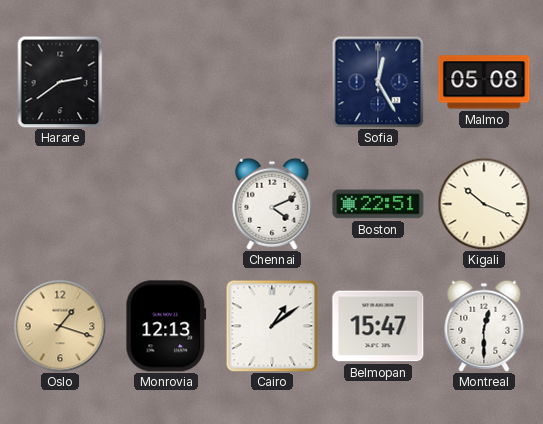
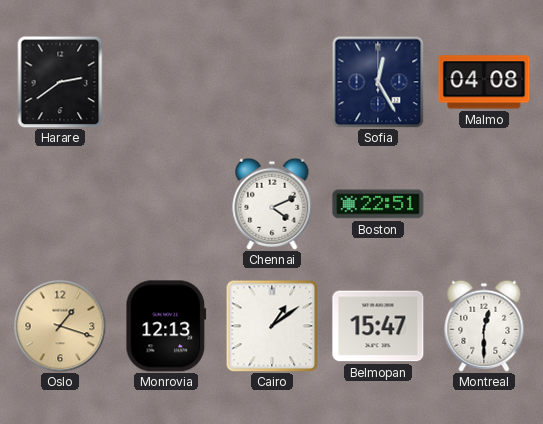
Malmo: 05:08 -> 04:08 (484, 82)
Kigali: 10:19 -> none (484, 204)
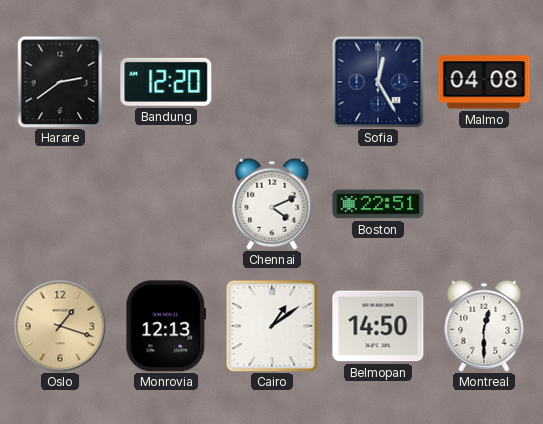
Bandung: none -> 12:20 (166, 82)
Belmopan: 15:47 -> 14:50 (378, 326)
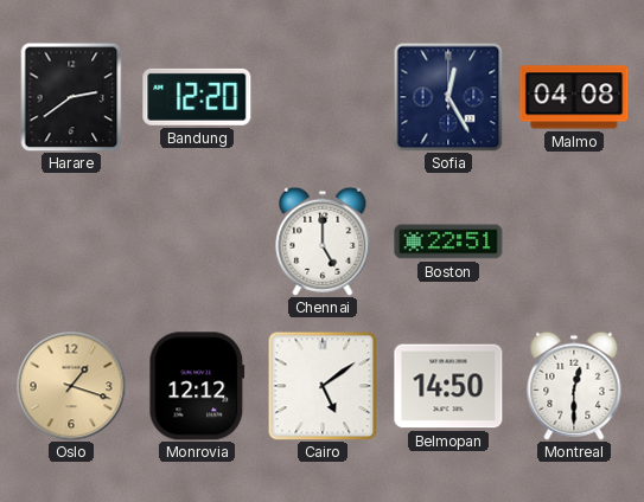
Chennai: 4:11 -> 5:00 (323, 242)
Monrovia: 12:13 -> 12:12 (197, 386)
Cairo: 1:09 -> 5:09 (323, 386)
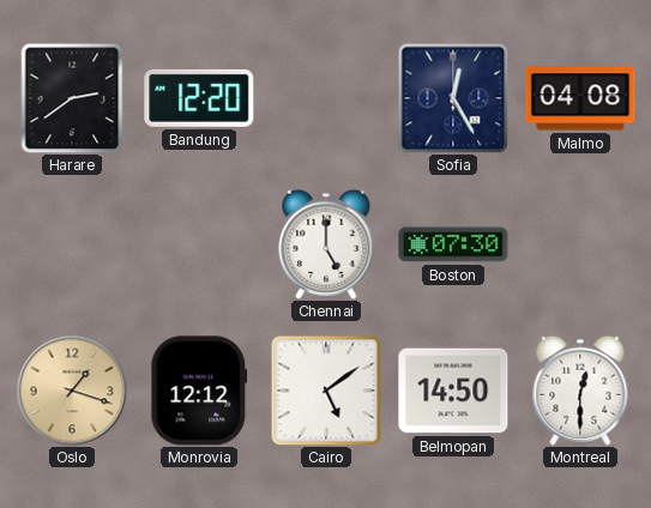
Boston: 22:51 -> 07:30 (453, 244)
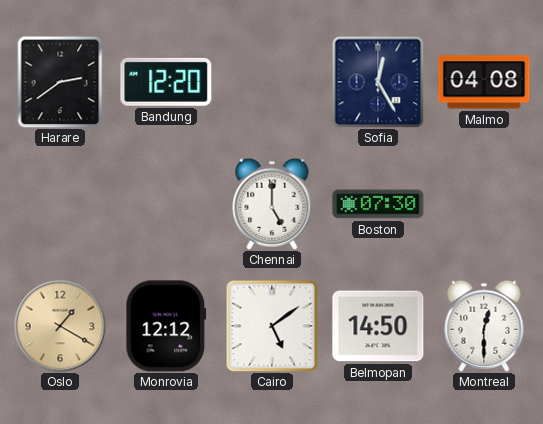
Oslo: 1:18 -> 1:20 (60, 326)
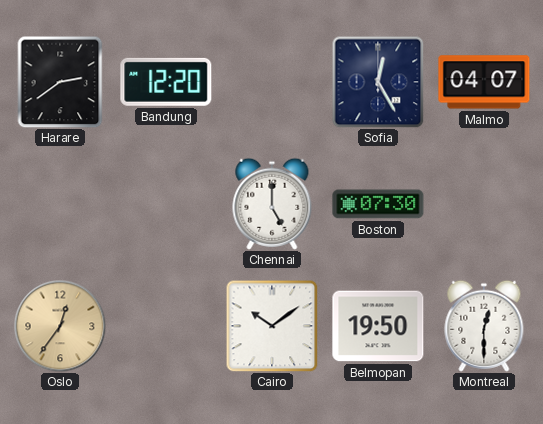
Malmo: 04:08 -> 04:07 (484, 82)
Oslo: 1:20 -> 12:36 (60, 326)
Monrovia: 12:12 -> none (166, 326)
Cairo: 5:09 -> 10:09 (272, 326)
Belmopan: 14:50 -> 19:50 (378, 326)
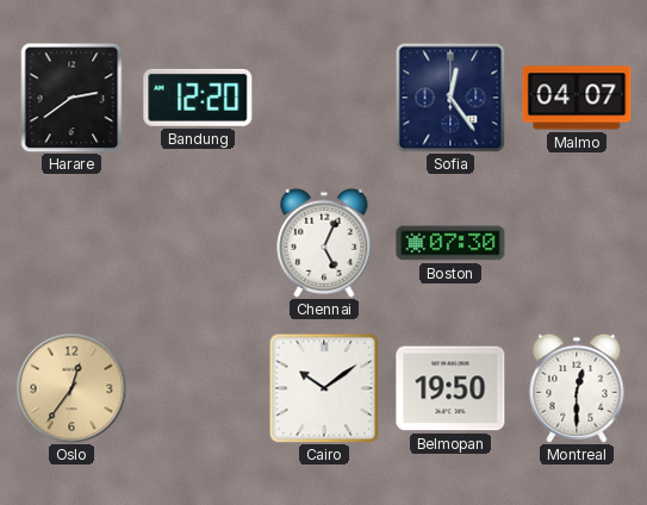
Sofia: 12:25 -> 12:24 (450, 98)
Chennai: 5:00 -> 5:04 (324, 243)
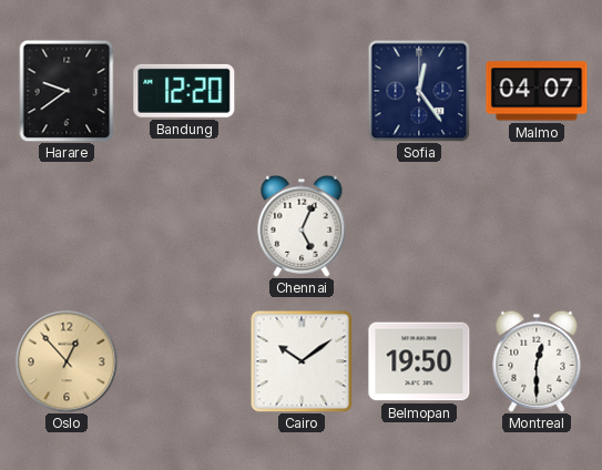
Harare: 2:39 -> 9:39 (67, 91)
Boston: 07:30 -> none (450, 243)
Oslo: 12:36 -> 12:53 (67, 361)
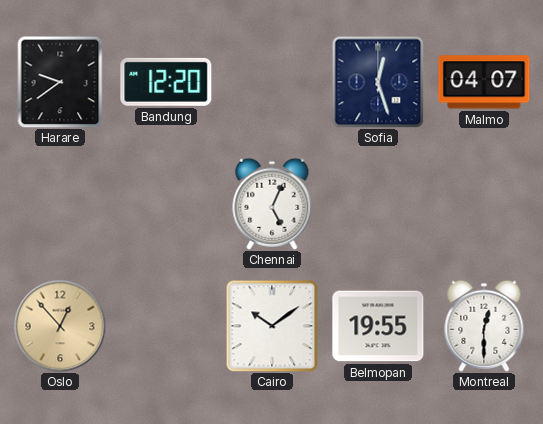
Sofia: 12:24 -> 12:27 (378, 82)
Belmopan: 19:50 -> 19:55 (378, 326)
